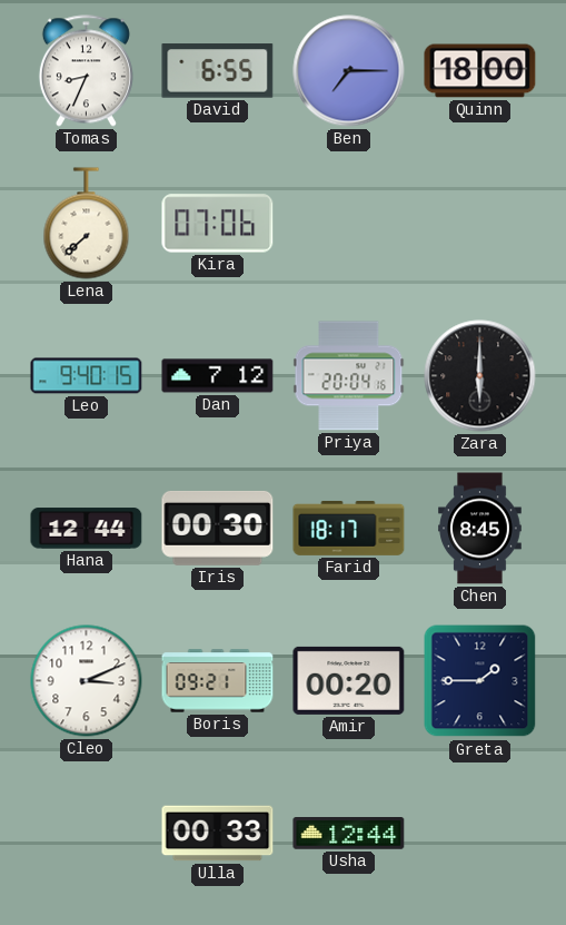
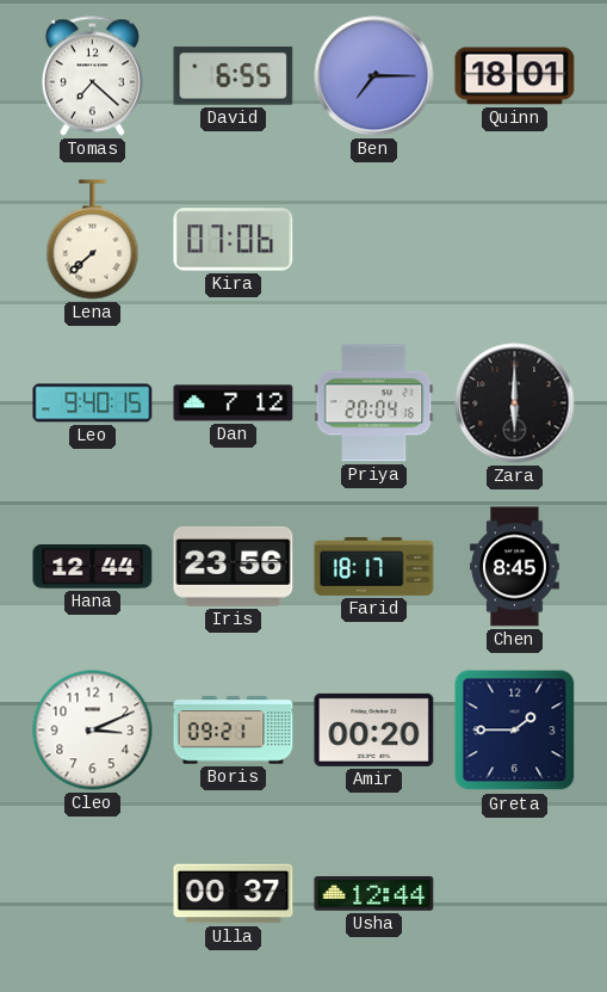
Tomas: 8:34 -> 7:22 (92, 76)
Quinn: 18:00 -> 18:01 (515, 76)
Iris: 00:30 -> 23:56 (234, 566)
Ulla: 00:33 -> 00:37 (234, 894)
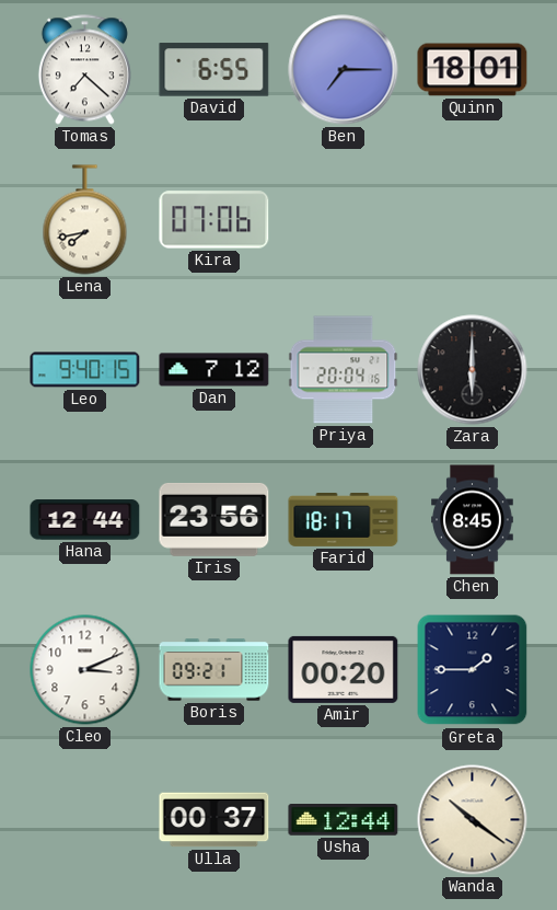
Lena: 7:38 -> 7:43 (85, 220)
Wanda: none -> 10:21 (473, 820)
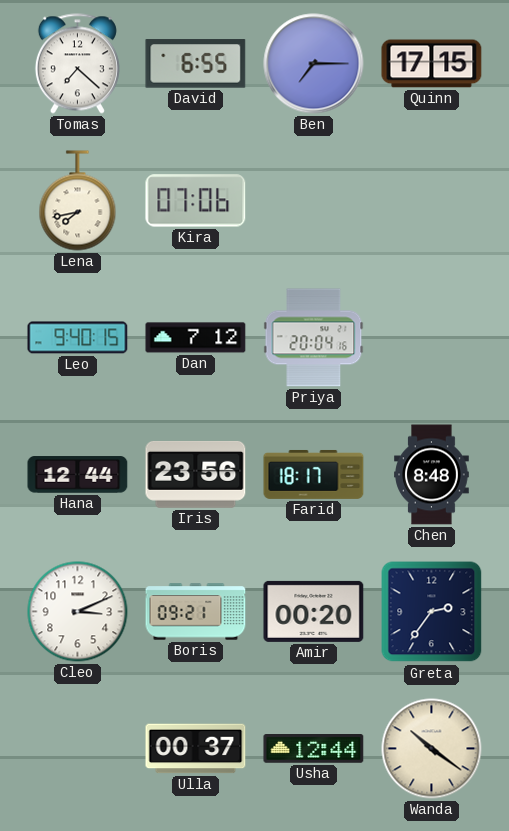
Quinn: 18:01 -> 17:15 (432, 64)
Zara: 6:00 -> none (473, 370)
Chen: 8:45 -> 8:48 (432, 475)
Greta: 1:45 -> 2:36 (432, 612)
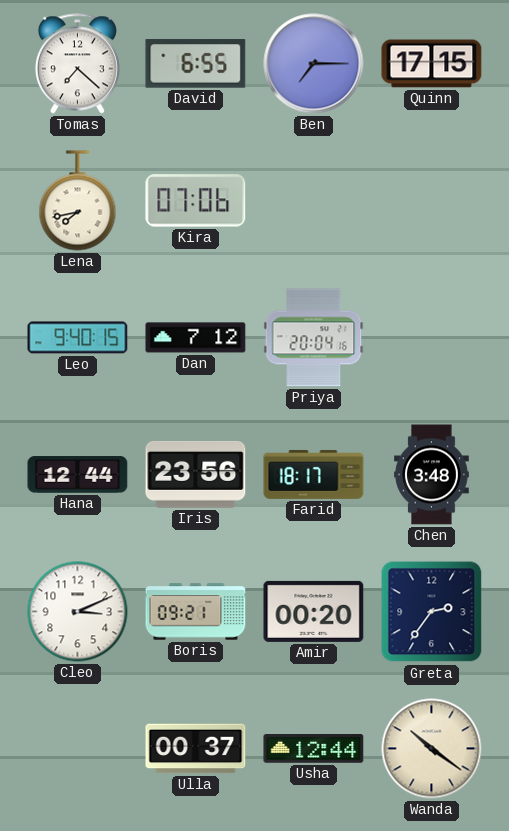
Chen: 8:48 -> 3:48 (432, 475)
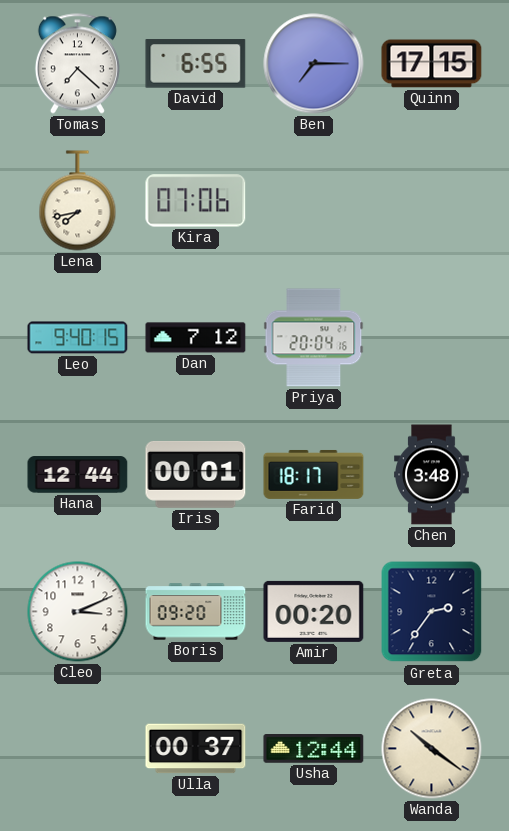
Iris: 23:56 -> 00:01 (196, 474)
Boris: 09:21 -> 09:20 (196, 612)
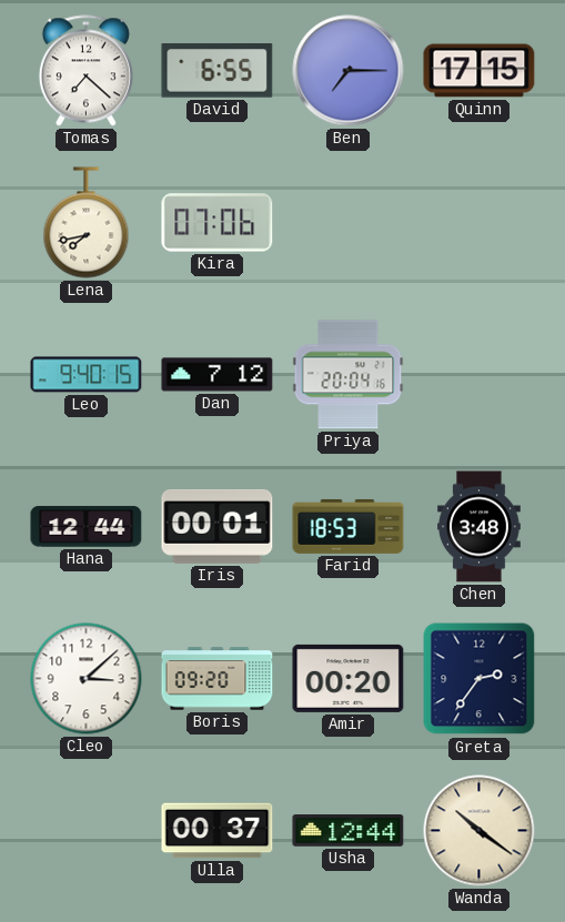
Farid: 18:17 -> 18:53 (349, 526)
Cleo: 3:11 -> 3:08 (87, 679)
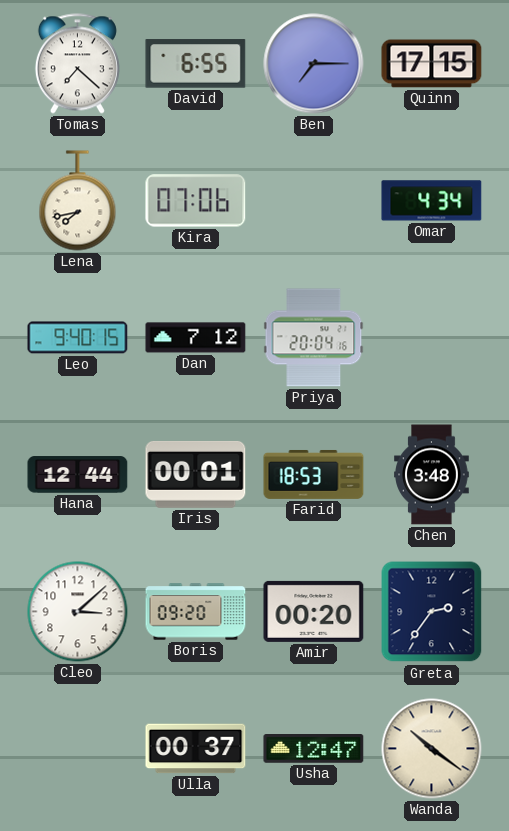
Omar: none -> 4:34 (432, 201)
Usha: 12:44 -> 12:47 (314, 749)
